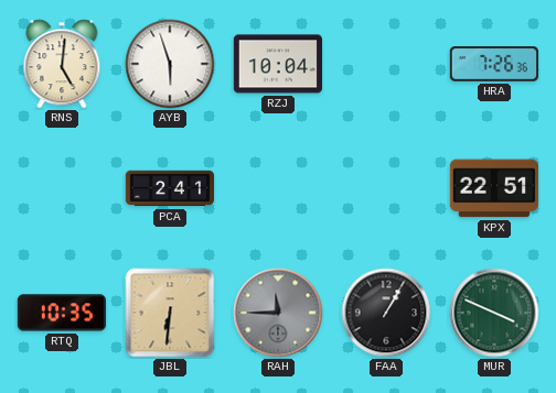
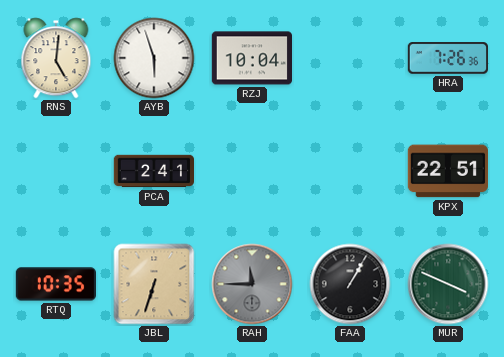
JBL: 6:31 -> 6:33 (154, 284)
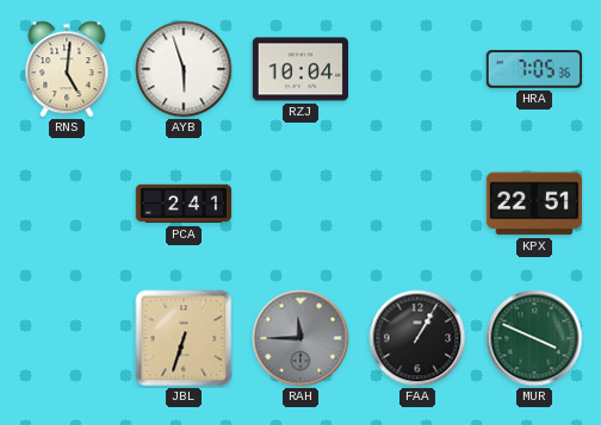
HRA: 7:26 -> 7:05 (533, 69)
RTQ: 10:35 -> none (55, 284)
